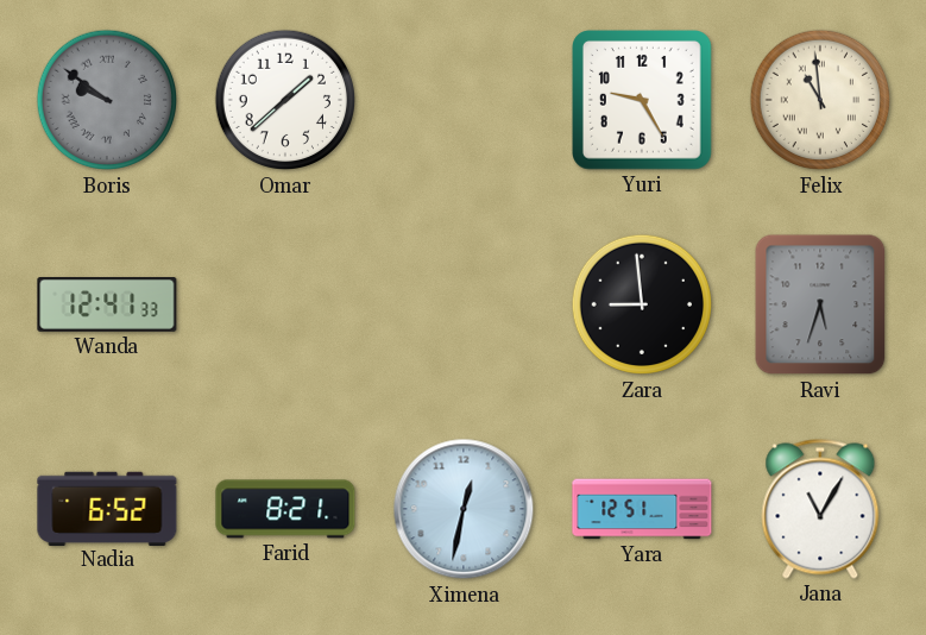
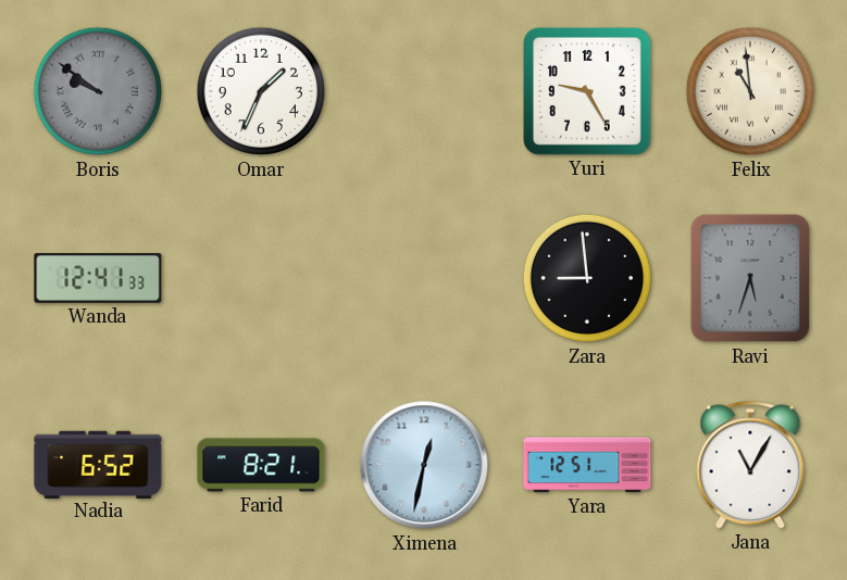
Omar: 1:38 -> 1:34 (261, 91)
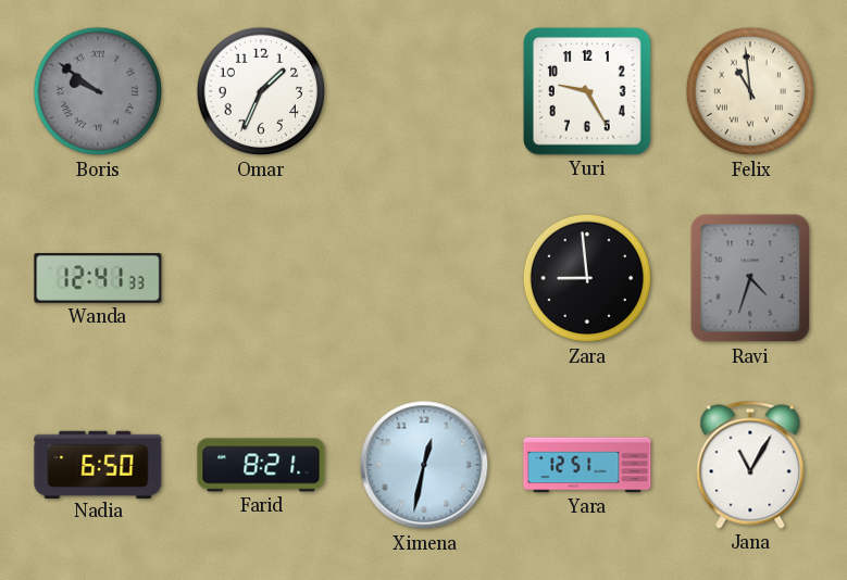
Ravi: 5:33 -> 4:33 (750, 278)
Nadia: 6:52 -> 6:50 (98, 464)
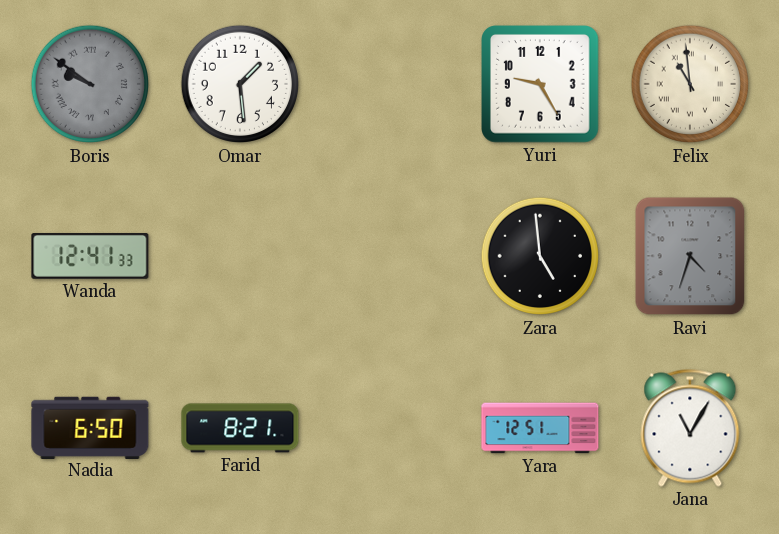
Omar: 1:34 -> 1:29 (240, 84)
Zara: 8:59 -> 4:59 (540, 256)
Ximena: 12:32 -> none (424, 465)
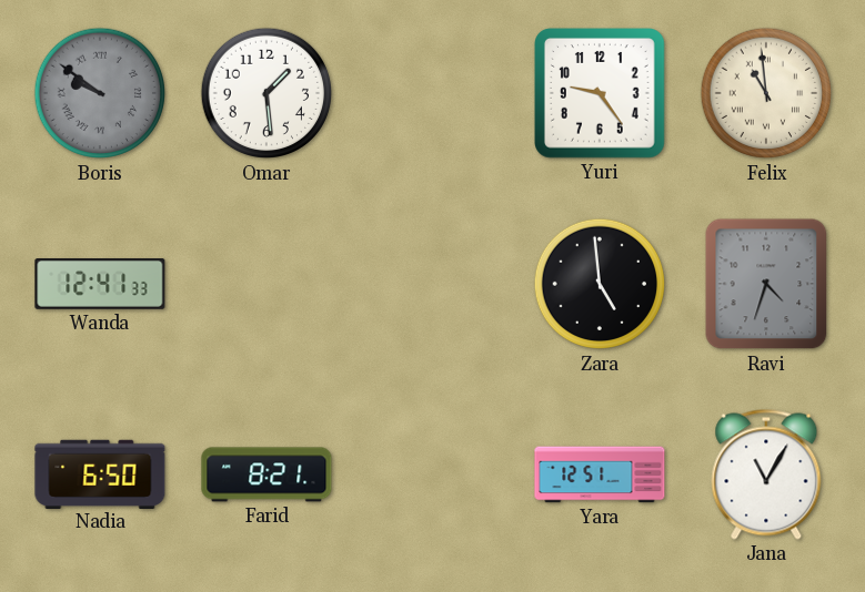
Yuri: 9:25 -> 9:24 (601, 94)
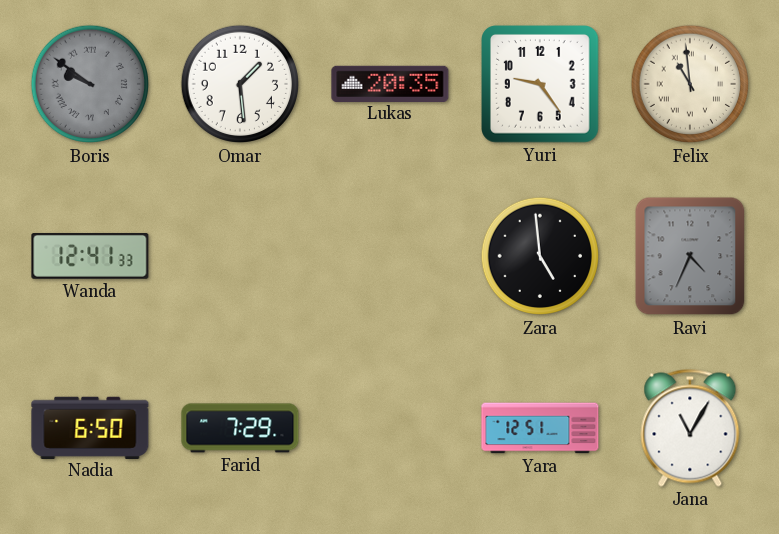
Lukas: none -> 20:35 (390, 83)
Ravi: 4:33 -> 4:34 (690, 256)
Farid: 8:21 -> 7:29 (240, 428)
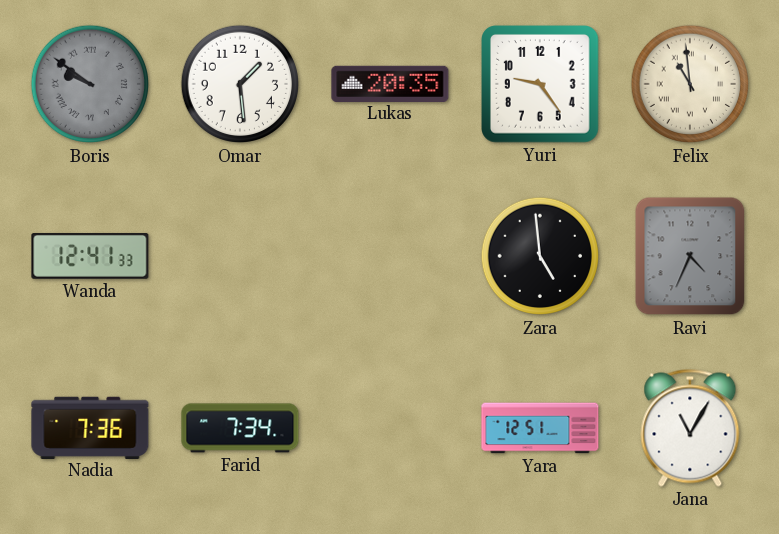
Nadia: 6:50 -> 7:36 (90, 427)
Farid: 7:29 -> 7:34 (240, 428)
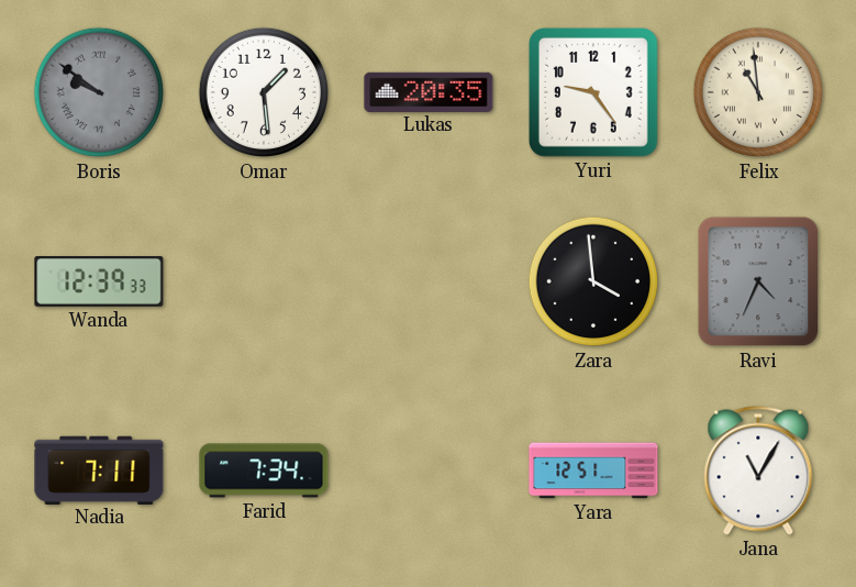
Wanda: 12:41 -> 12:39 (99, 283)
Zara: 4:59 -> 3:59 (593, 281)
Nadia: 7:36 -> 7:11 (99, 469)
